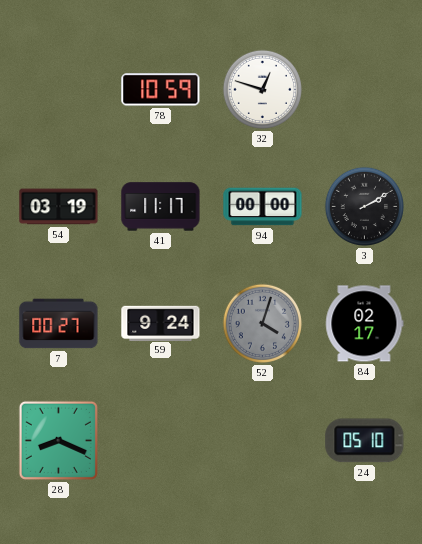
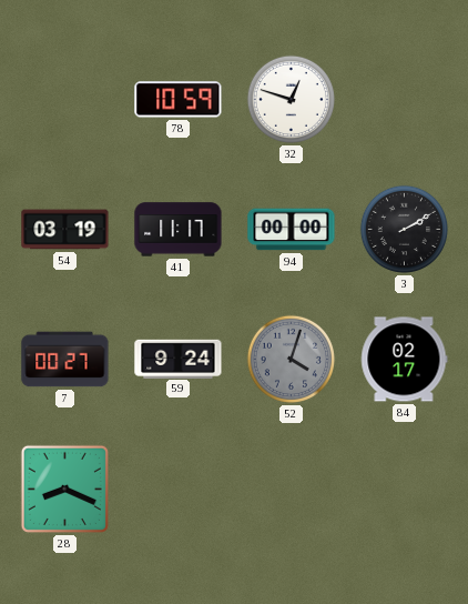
24: 05:10 -> none (365, 441)
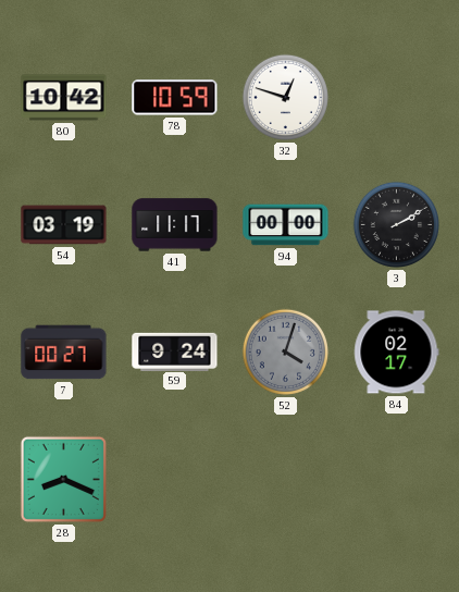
80: none -> 10:42 (64, 98)
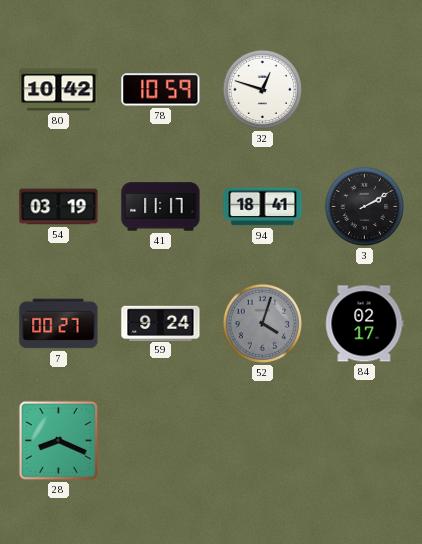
94: 00:00 -> 18:41 (263, 207)
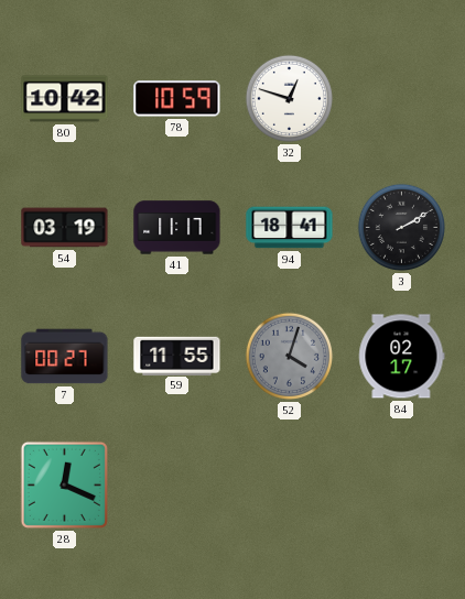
59: 9:24 -> 11:55 (177, 356)
28: 8:19 -> 12:19 (64, 484)
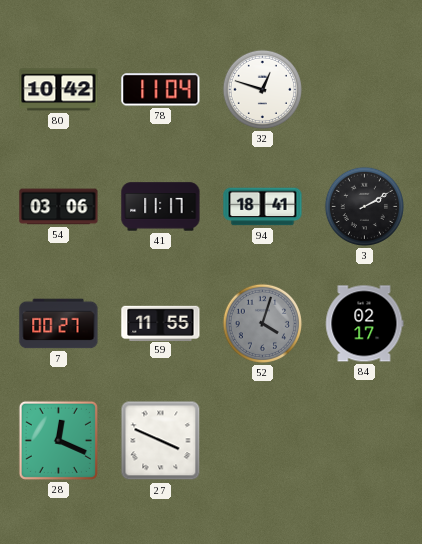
78: 10:59 -> 11:04 (161, 90)
54: 03:19 -> 03:06 (59, 207)
27: none -> 3:49 (161, 441)
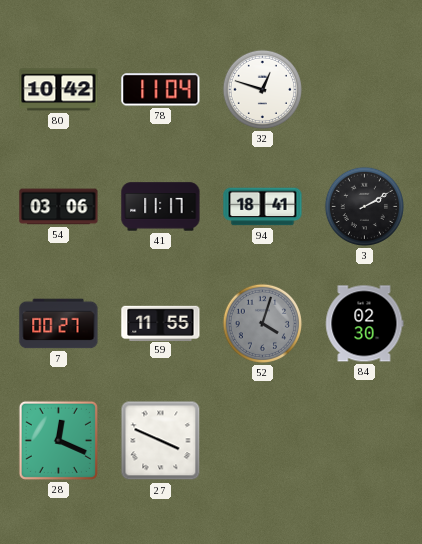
84: 02:17 -> 02:30 (365, 324)
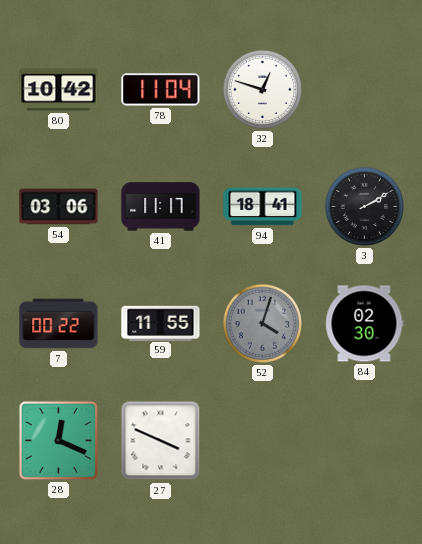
7: 00:27 -> 00:22 (59, 324)
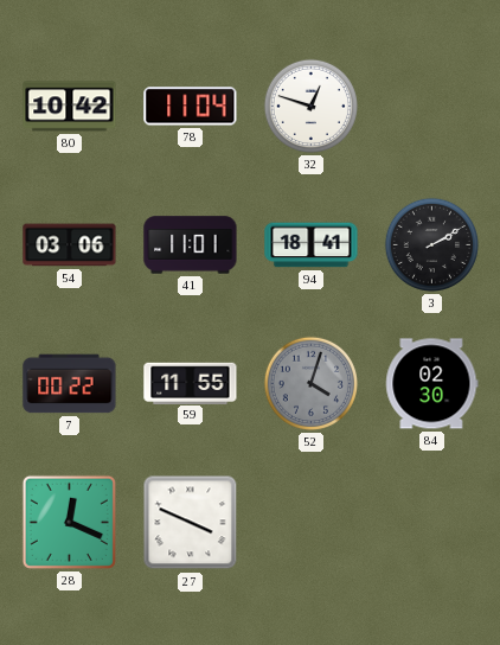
41: 11:17 -> 11:01 (191, 245)
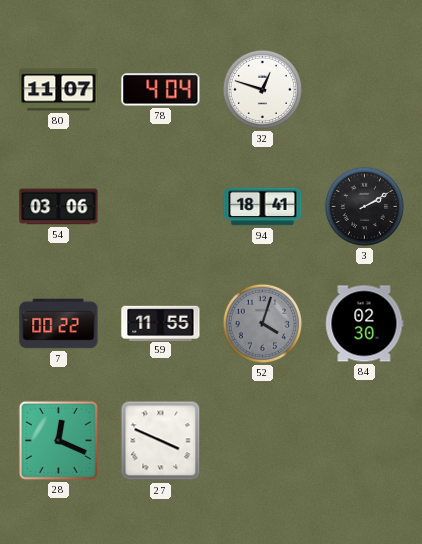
80: 10:42 -> 11:07 (59, 90)
78: 11:04 -> 4:04 (161, 90)
41: 11:01 -> none (191, 245)
